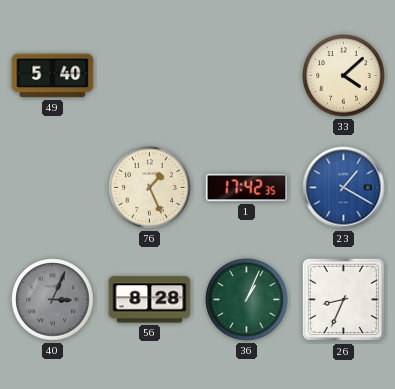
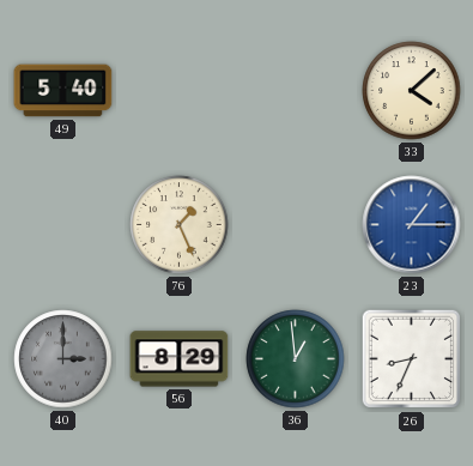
1: 17:42 -> none (247, 188)
23: 1:20 -> 1:15 (412, 225)
40: 3:04 -> 3:00 (63, 359)
56: 8:28 -> 8:29 (180, 359)
36: 1:04 -> 12:59 (296, 359)
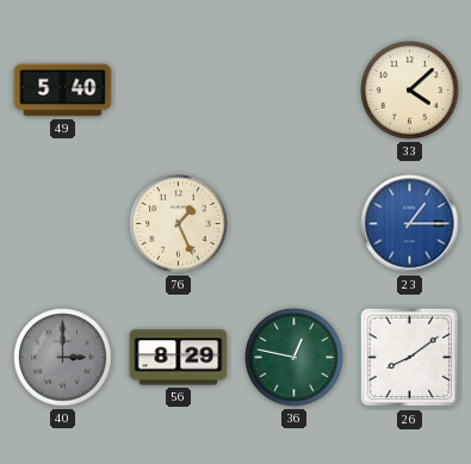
36: 12:59 -> 12:47 (295, 358)
26: 8:34 -> 8:09 (410, 358)
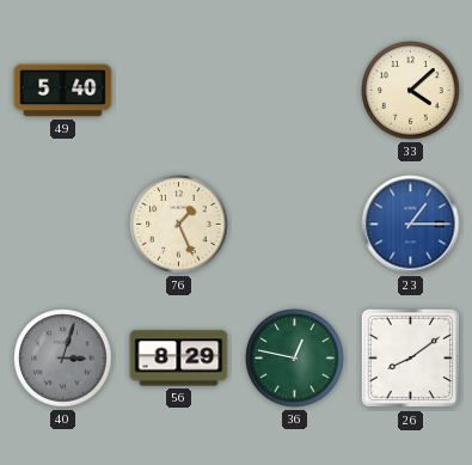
40: 3:00 -> 3:03 (63, 359)
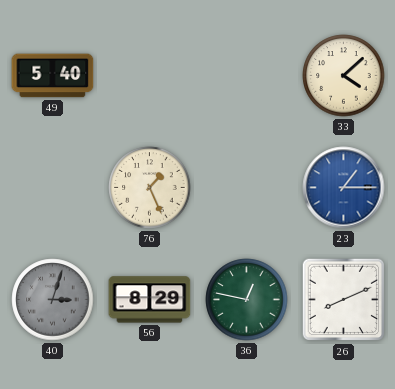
26: 8:09 -> 8:11 (344, 300)
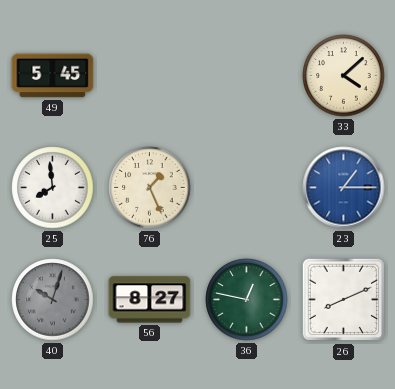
49: 5:40 -> 5:45 (53, 76)
25: none -> 7:59 (53, 188)
40: 3:03 -> 10:03 (53, 300)
56: 8:29 -> 8:27 (150, 300)
